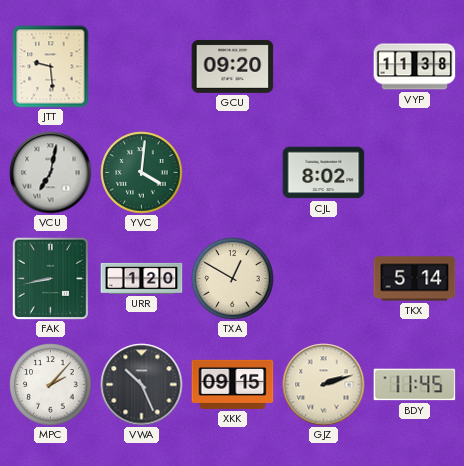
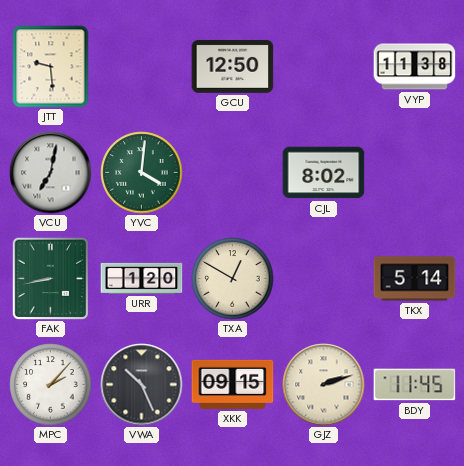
GCU: 09:20 -> 12:50 (233, 66)
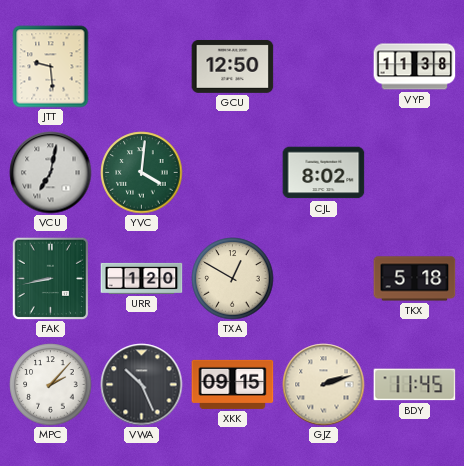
TKX: 5:14 -> 5:18 (415, 279)
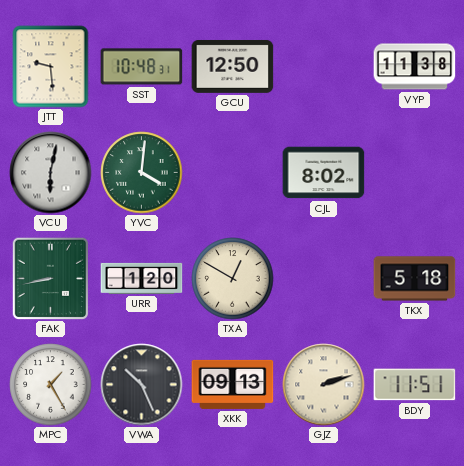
SST: none -> 10:48 (142, 67)
VCU: 7:02 -> 6:02 (51, 173)
MPC: 2:07 -> 1:25 (51, 385)
XKK: 09:15 -> 09:13 (233, 384)
BDY: 11:45 -> 11:51 (415, 385)
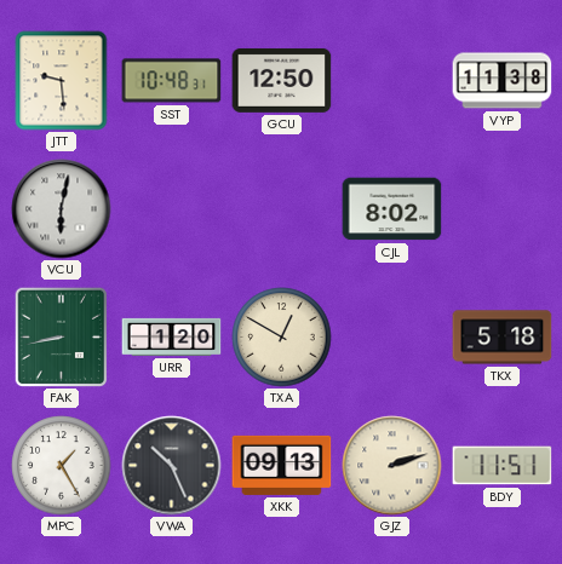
YVC: 4:01 -> none (142, 173)
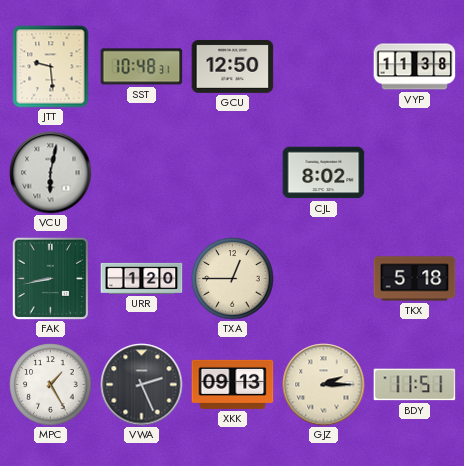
TXA: 12:50 -> 12:45 (233, 279)
VWA: 10:26 -> 2:26 (142, 385)
GJZ: 2:12 -> 2:15 (324, 385)
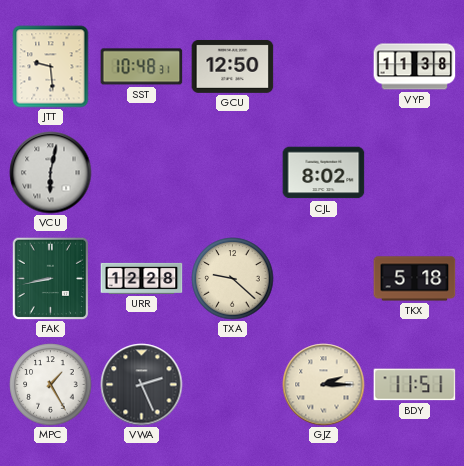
URR: 1:20 -> 12:28 (142, 278)
TXA: 12:45 -> 9:22 (233, 279)
XKK: 09:13 -> none (233, 384)
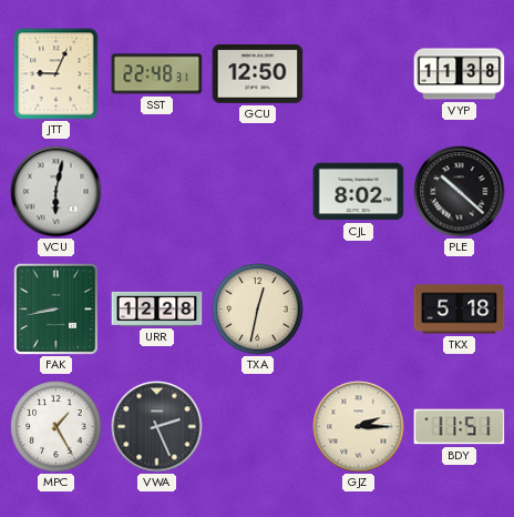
JTT: 9:29 -> 9:04 (56, 74)
SST: 10:48 -> 22:48 (157, 74)
PLE: none -> 10:22 (460, 192)
TXA: 9:22 -> 12:32 (258, 310)
